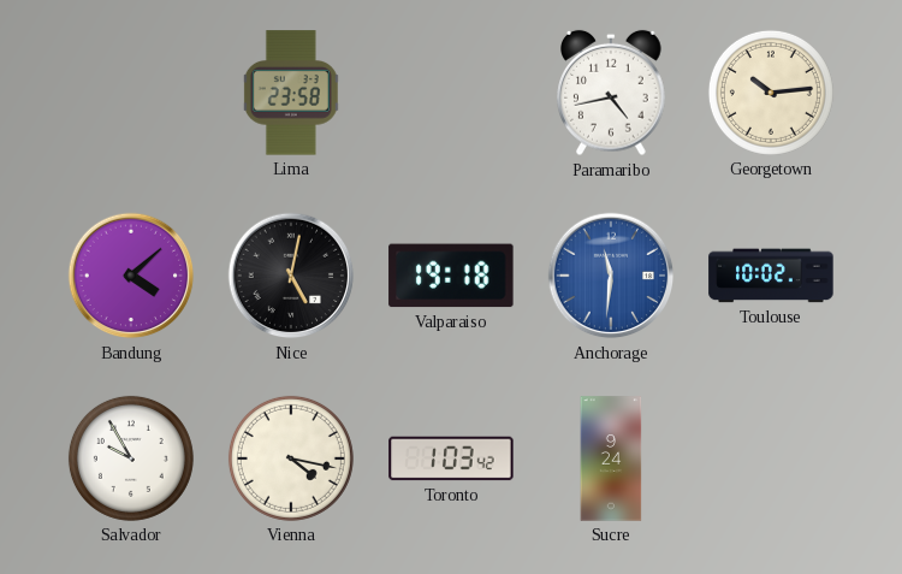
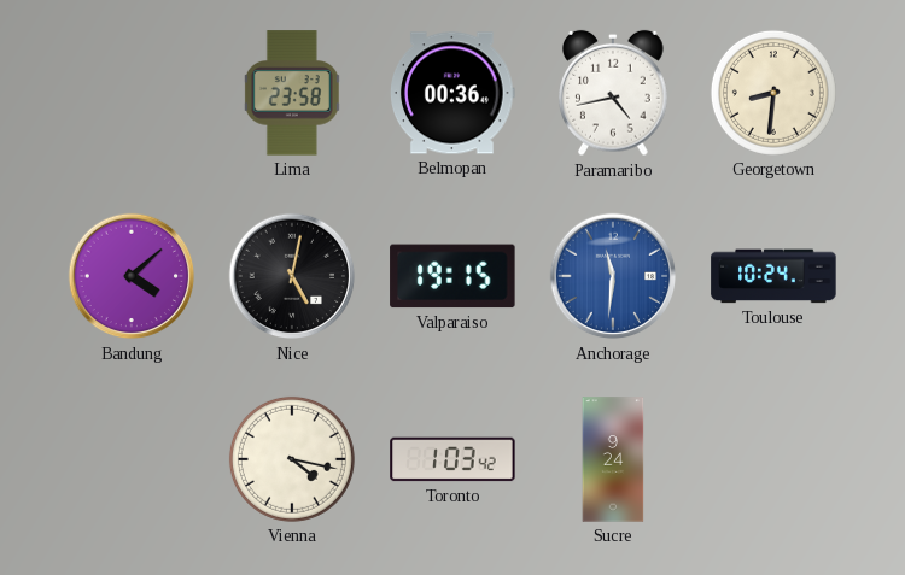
Belmopan: none -> 00:36 (454, 93)
Georgetown: 10:14 -> 8:31 (773, 93)
Valparaiso: 19:18 -> 19:15 (453, 276)
Toulouse: 10:02 -> 10:24 (773, 276)
Salvador: 9:55 -> none (131, 458)
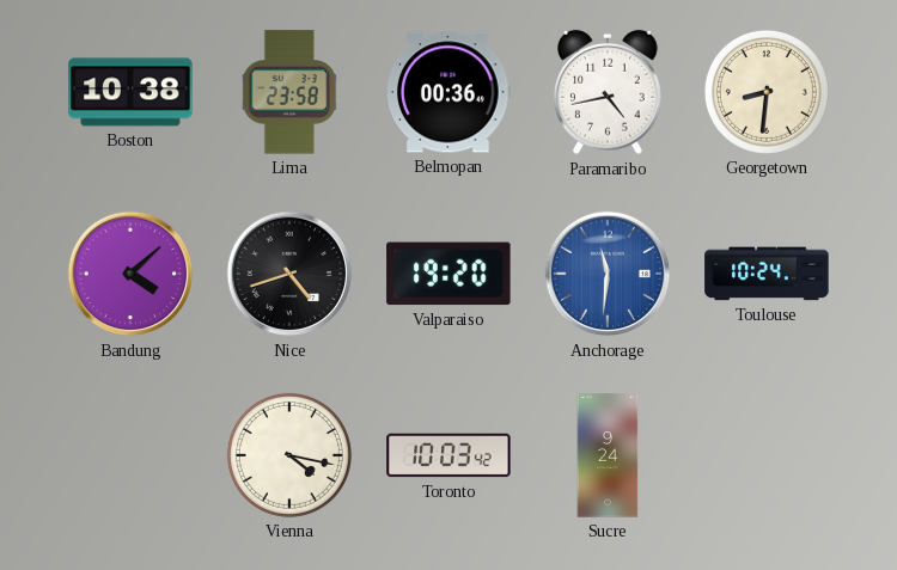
Boston: none -> 10:38 (130, 92)
Nice: 5:02 -> 4:42 (289, 274)
Valparaiso: 19:15 -> 19:20 (448, 274)
Toronto: 1:03 -> 10:03 (448, 455)
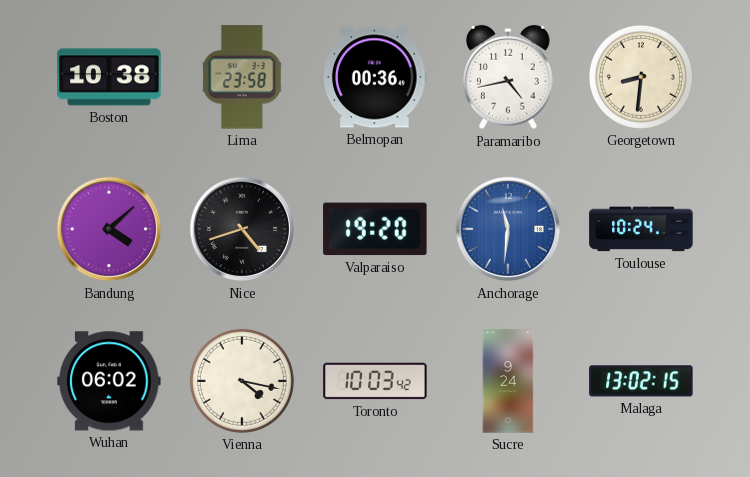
Wuhan: none -> 06:02 (109, 381)
Malaga: none -> 13:02 (641, 381)
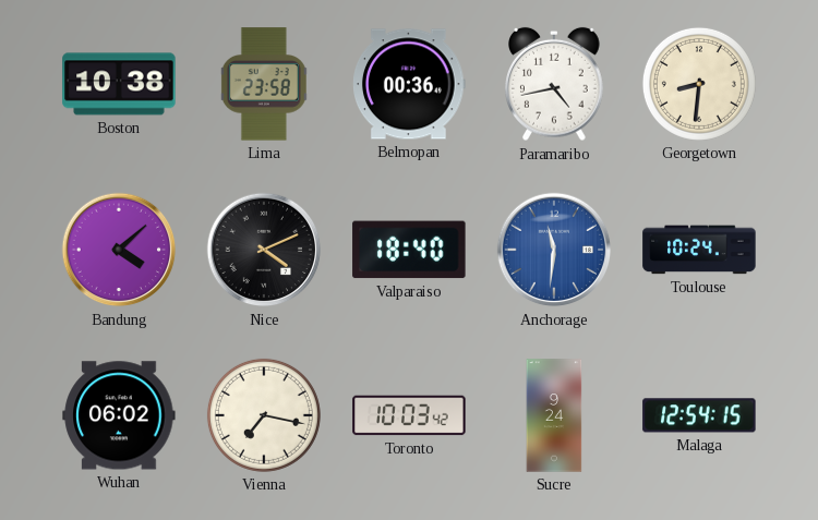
Nice: 4:42 -> 4:11 (264, 250)
Valparaiso: 19:20 -> 18:40 (409, 250)
Vienna: 4:17 -> 7:17 (264, 415)
Malaga: 13:02 -> 12:54 (699, 415)
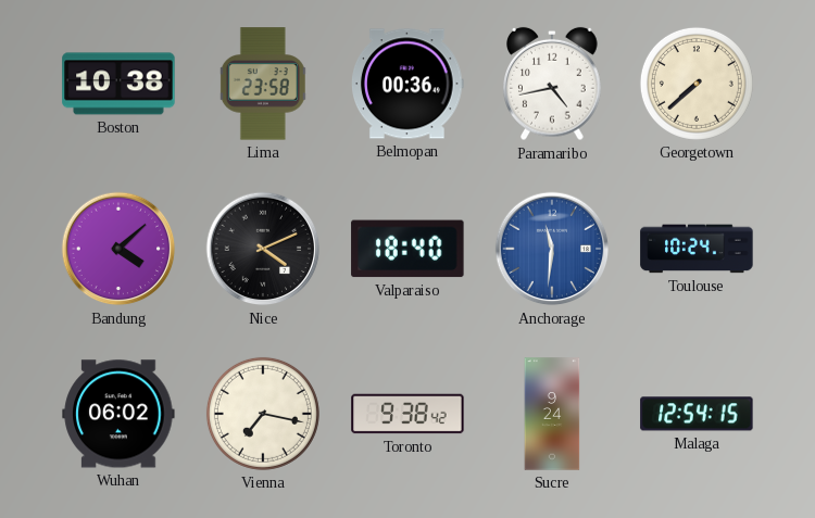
Georgetown: 8:31 -> 7:38 (697, 84)
Toronto: 10:03 -> 9:38 (407, 414)
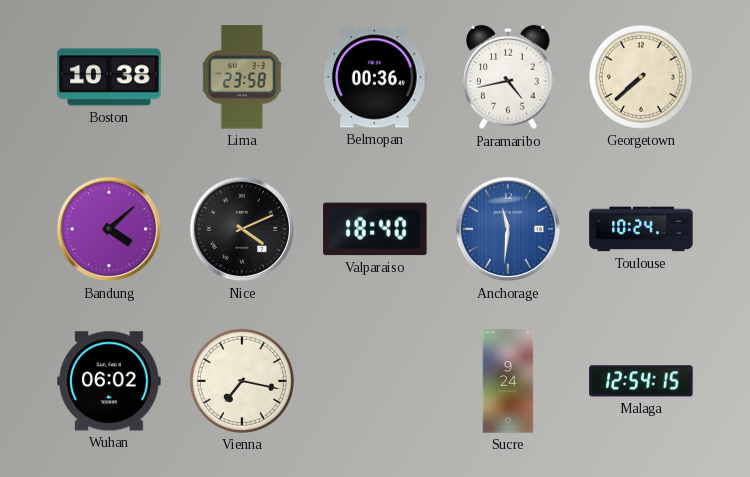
Toronto: 9:38 -> none (407, 414)
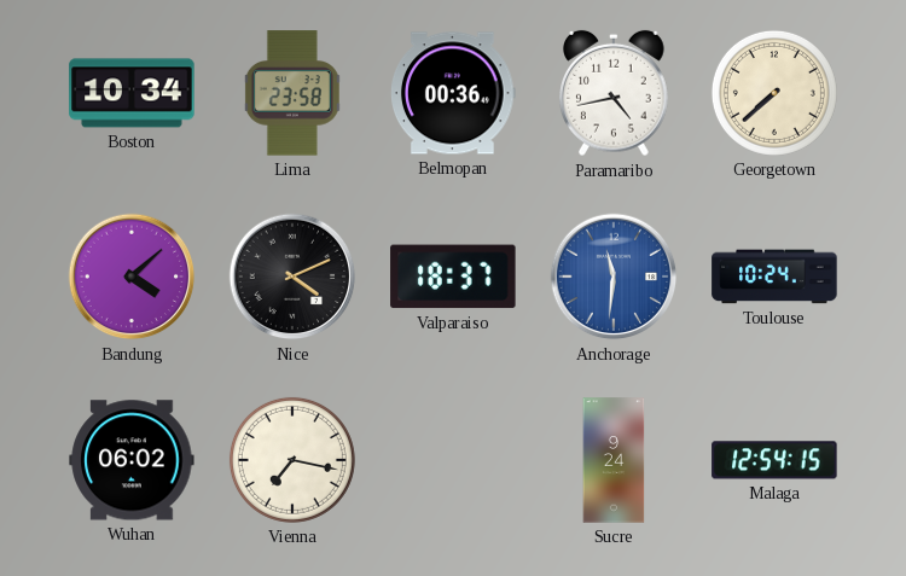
Boston: 10:38 -> 10:34 (132, 93)
Valparaiso: 18:40 -> 18:37 (453, 277)
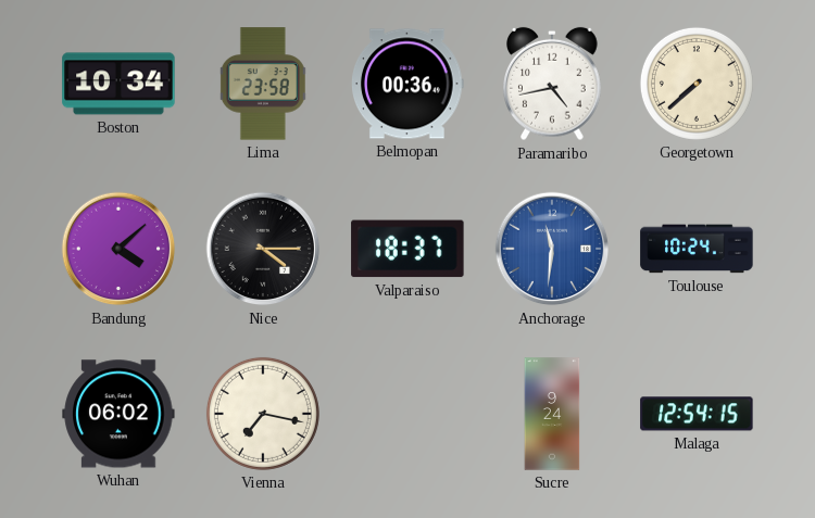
Nice: 4:11 -> 4:15 (263, 249)
